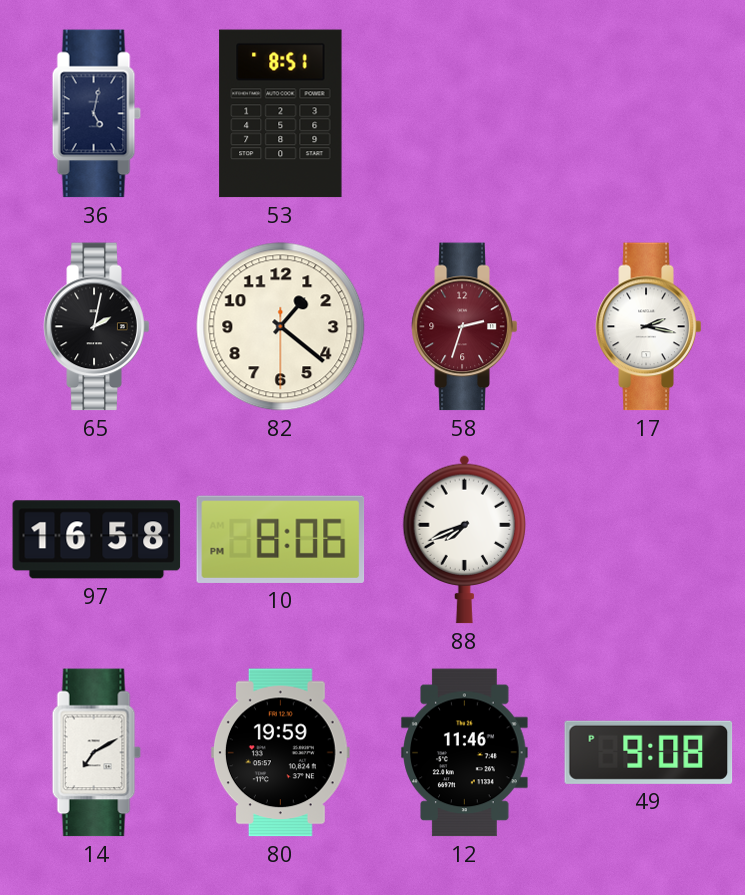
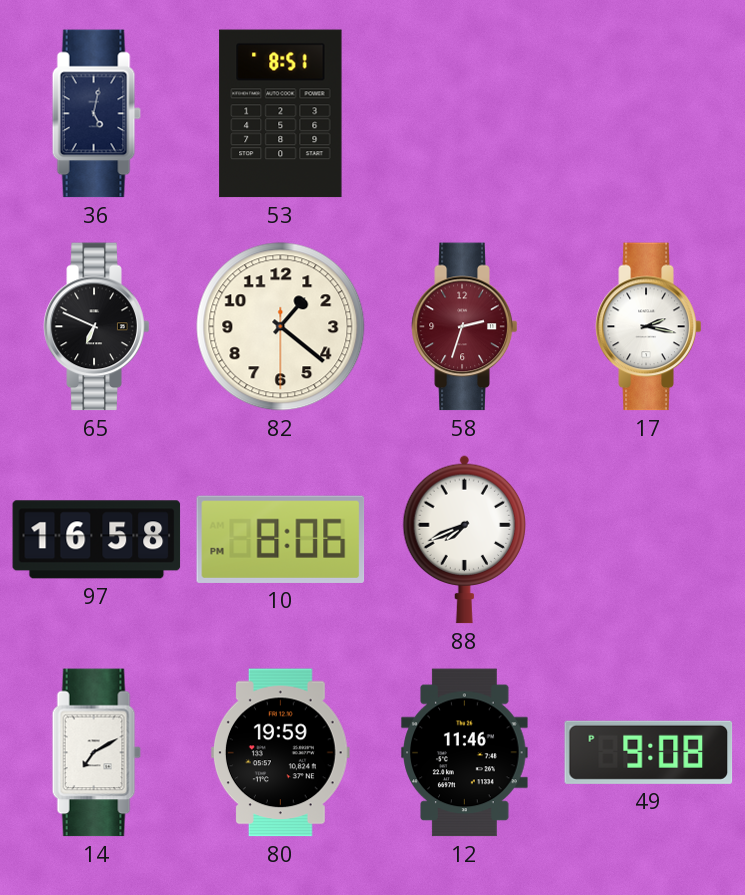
65: 2:02 -> 6:49 (97, 327)
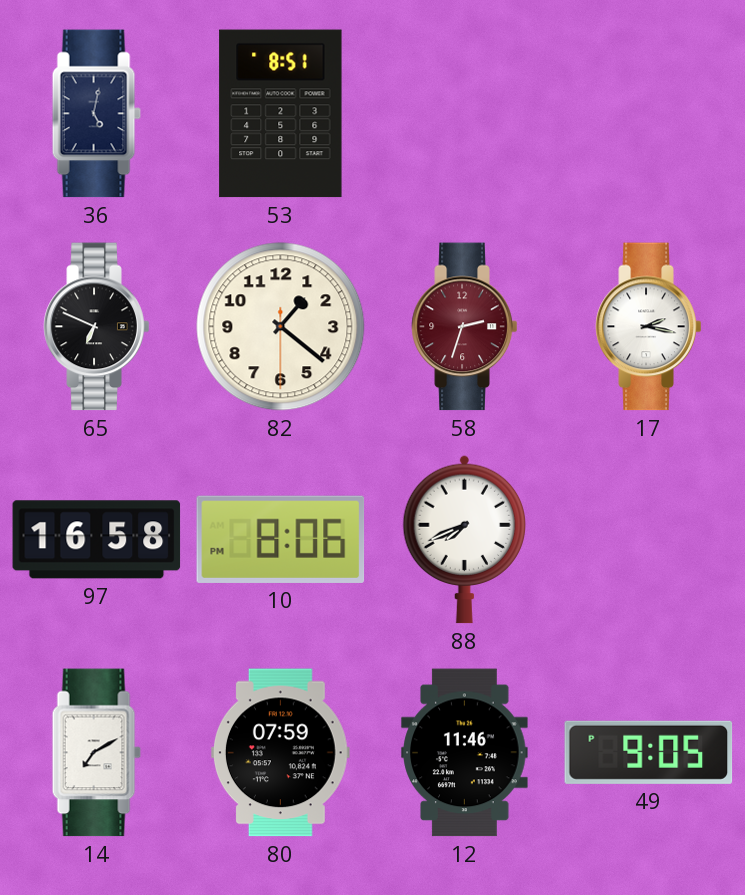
80: 19:59 -> 07:59 (280, 753)
49: 9:08 -> 9:05 (649, 752)
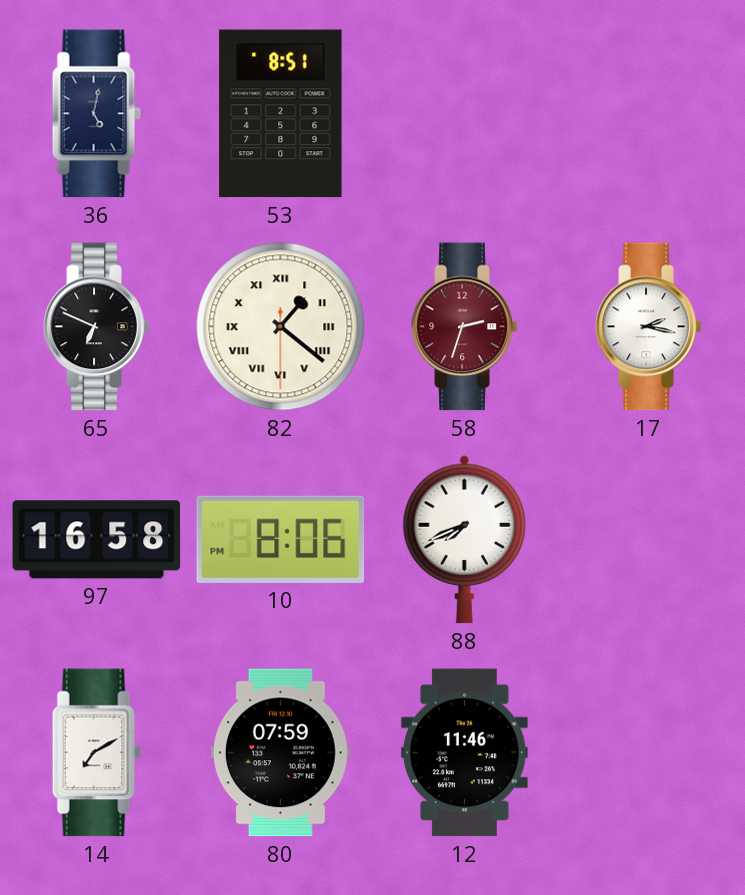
82 numerals: Arabic -> Roman (281, 327)
49: 9:05 -> none (649, 752)
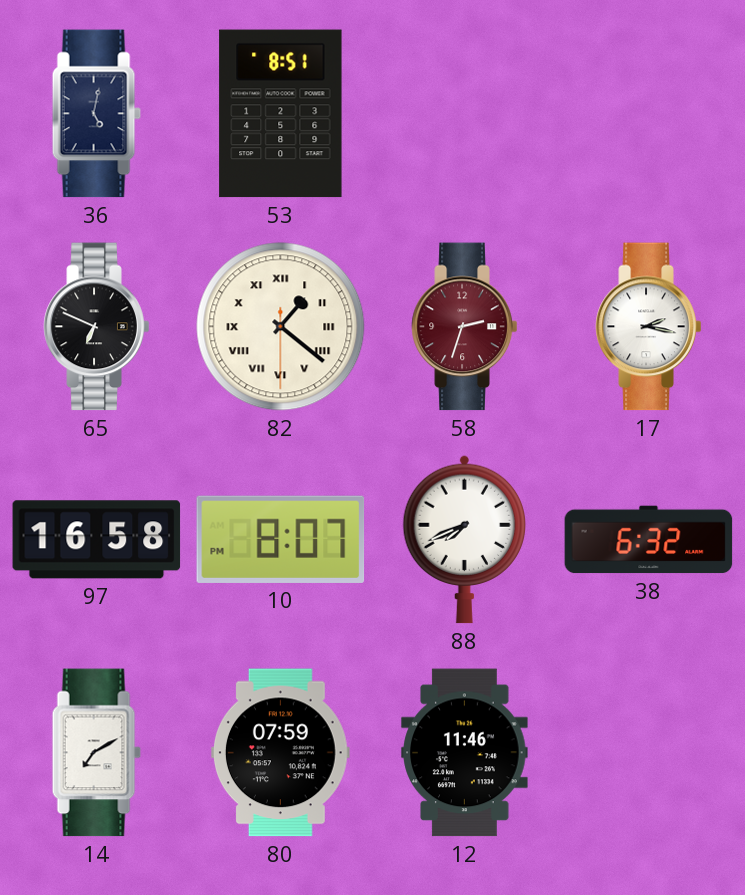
10: 8:06 -> 8:07 (281, 539)
38: none -> 6:32 (649, 540)
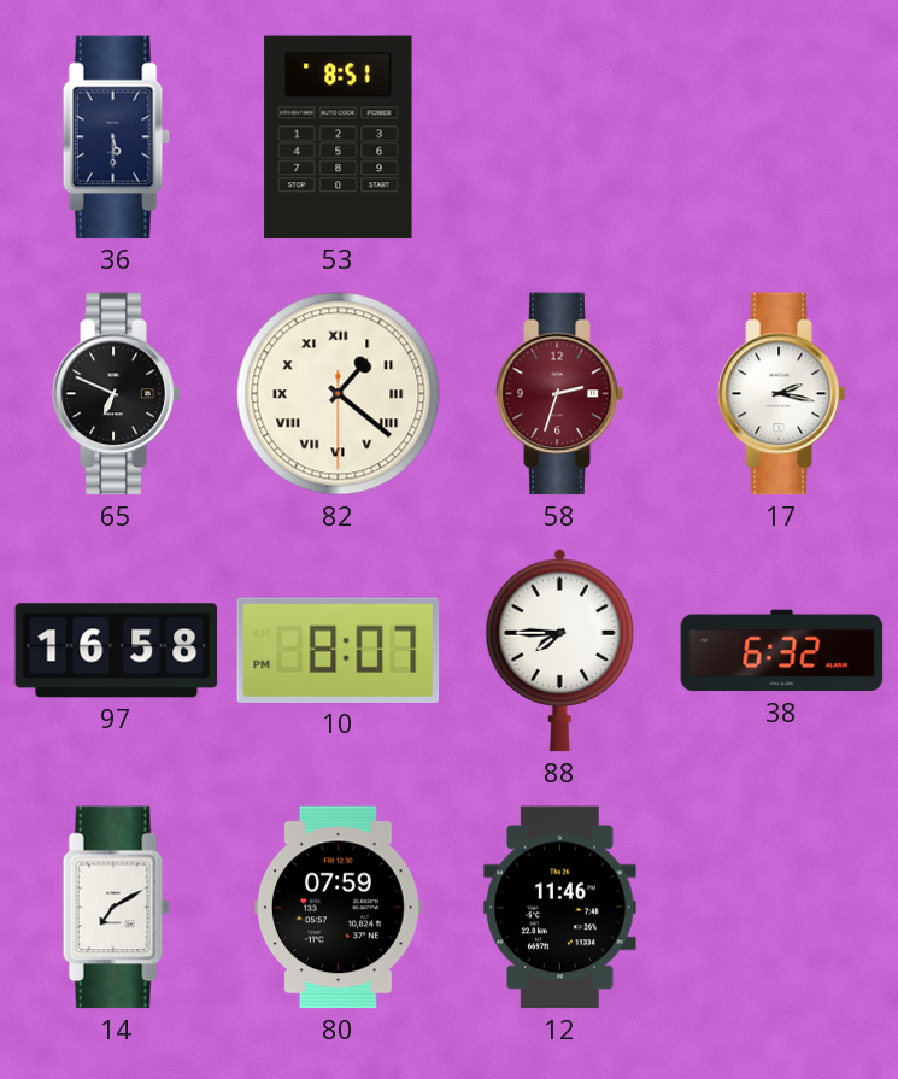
36: 5:02 -> 5:30 (116, 137)
88: 7:41 -> 7:45 (560, 650)
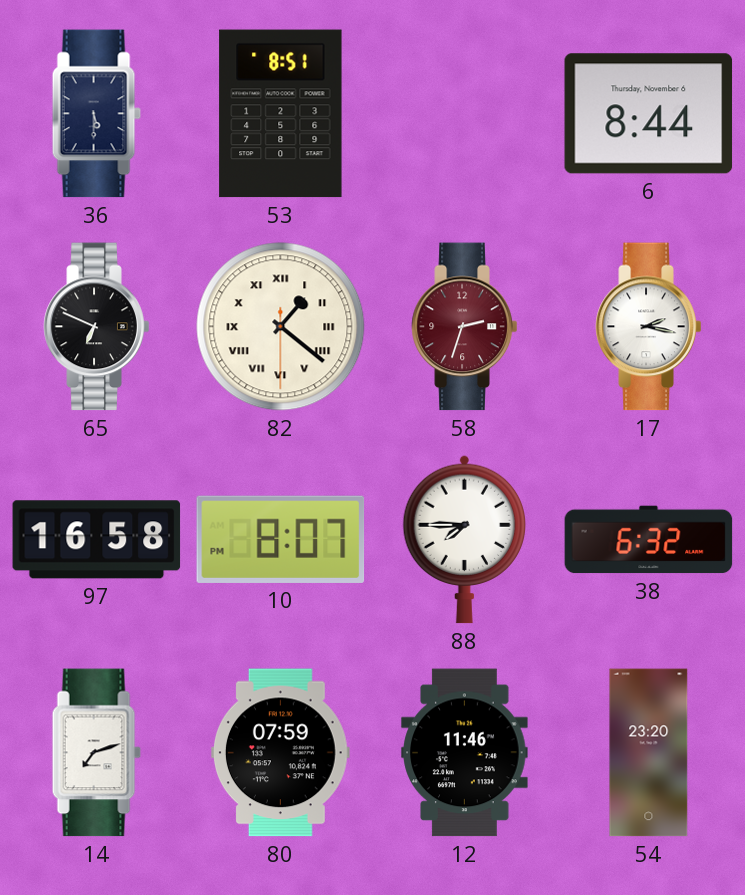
6: none -> 8:44 (649, 114)
14: 7:10 -> 7:12 (96, 753)
54: none -> 23:20 (649, 753)
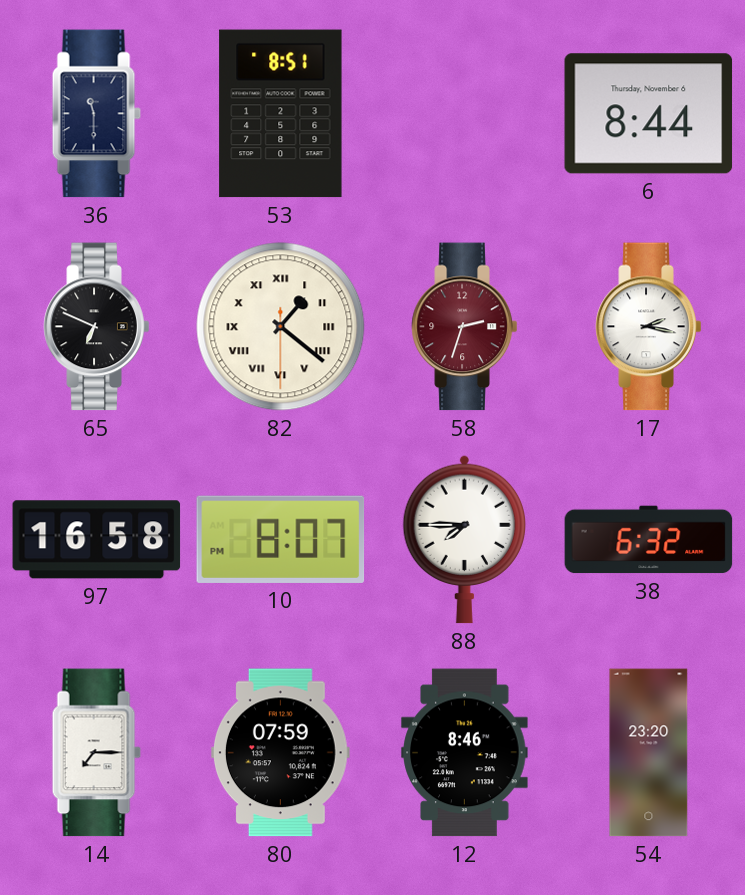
36: 5:30 -> 11:30 (96, 114)
14: 7:12 -> 7:15 (96, 753)
12: 11:46 -> 8:46 (465, 753)
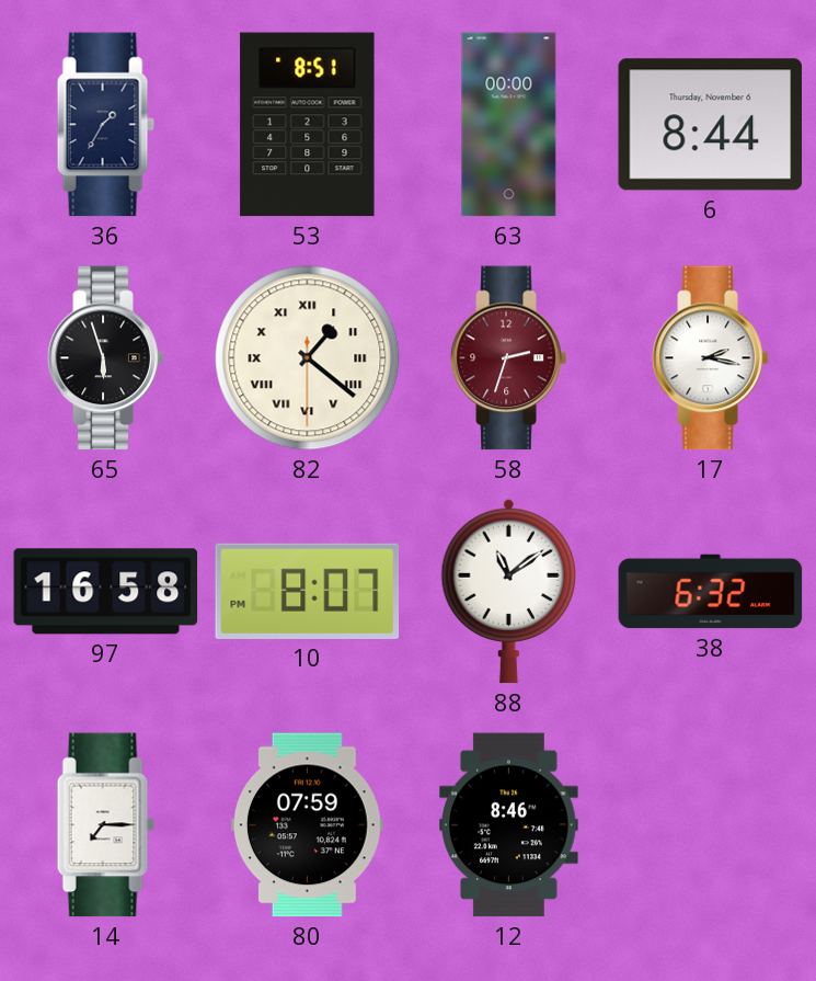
36: 11:30 -> 1:35 (105, 125)
63: none -> 00:00 (509, 125)
65: 6:49 -> 5:57 (106, 358)
88: 7:45 -> 11:09 (509, 591)
54: 23:20 -> none (649, 753)
